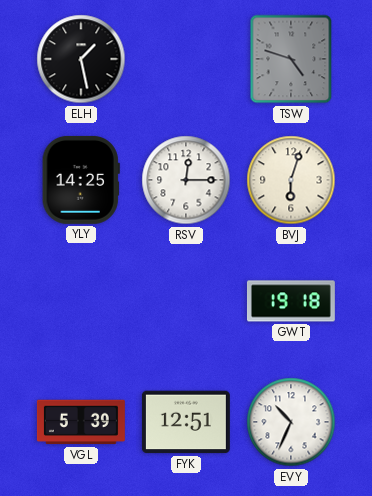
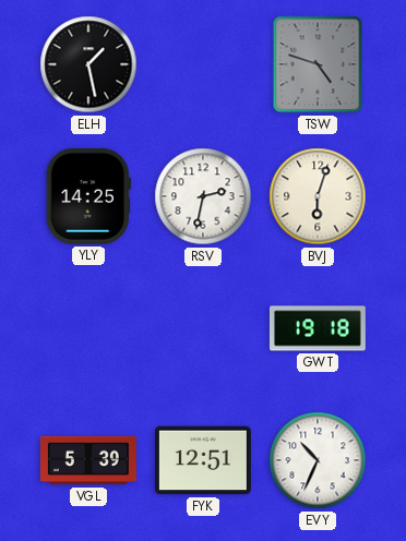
RSV: 12:15 -> 2:32 (203, 196)
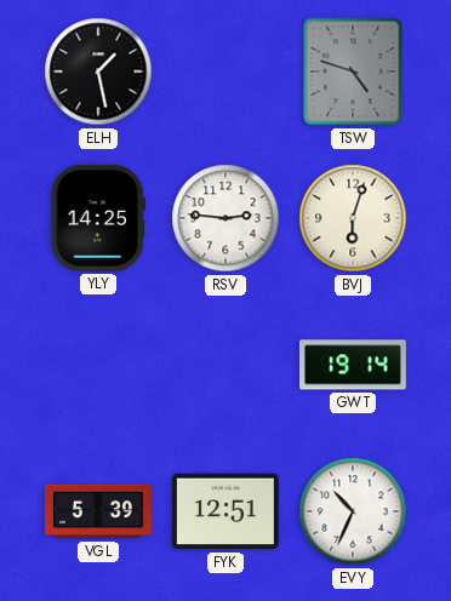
RSV: 2:32 -> 2:46 (225, 218)
GWT: 19:18 -> 19:14 (353, 365)
